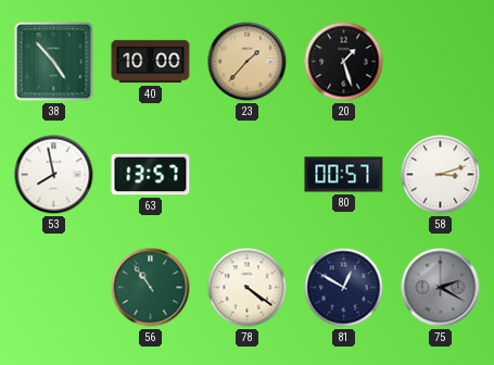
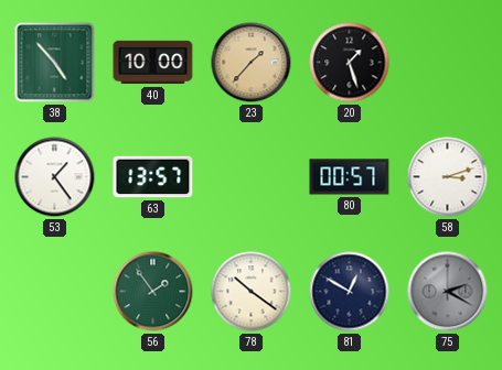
53: 7:58 -> 1:24 (55, 177)
56: 10:54 -> 1:54 (153, 292)
78: 4:21 -> 10:21 (252, 292)
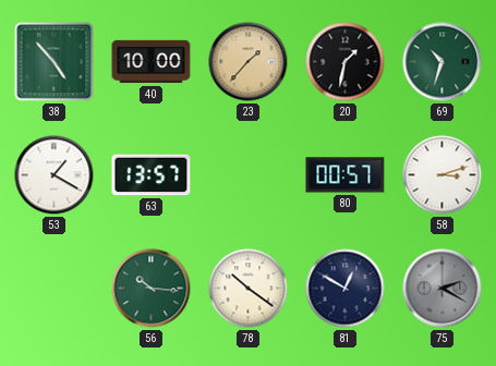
20: 1:27 -> 1:32 (346, 62)
69: none -> 10:33 (443, 62)
53: 1:24 -> 1:20 (55, 175)
56: 1:54 -> 10:16 (152, 289)
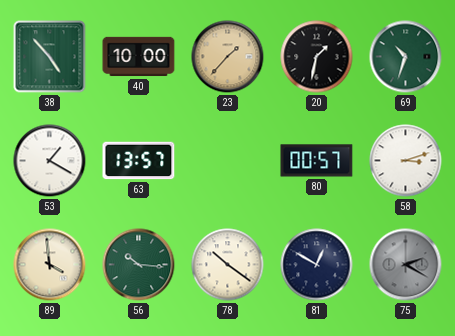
89: none -> 3:59 (50, 265)
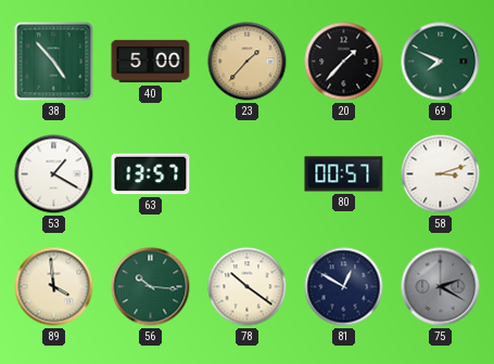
40: 10:00 -> 5:00 (151, 62)
20: 1:32 -> 1:37 (344, 62)
69: 10:33 -> 7:49 (441, 62)
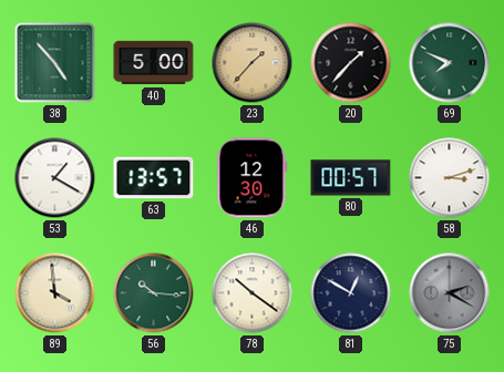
46: none -> 12:30 (253, 178)
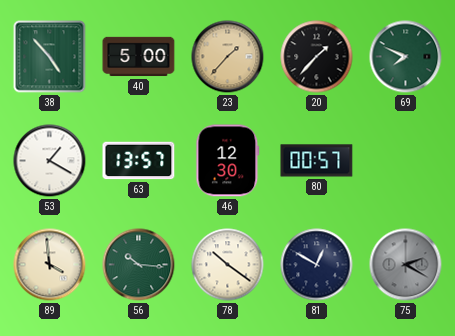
58: 3:12 -> none (450, 178)
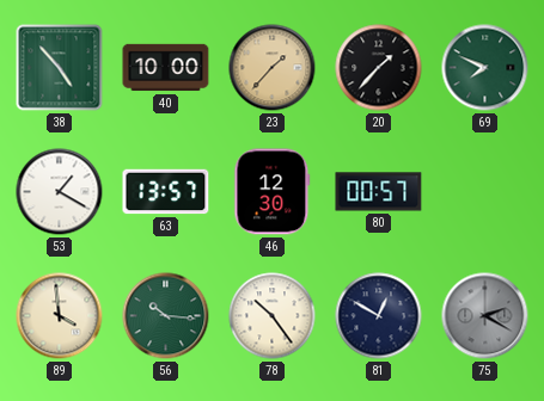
40: 5:00 -> 10:00 (166, 68)
78: 10:21 -> 10:24 (273, 316)
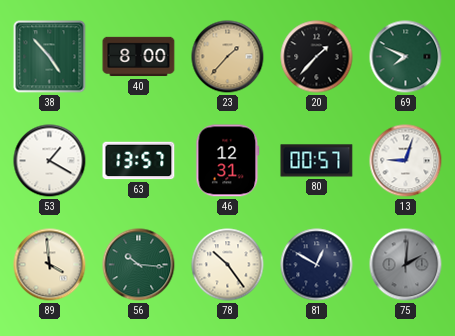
40: 10:00 -> 8:00 (139, 57)
46: 12:30 -> 12:31 (228, 161)
13: none -> 9:03 (406, 161)
75: 2:20 -> 2:01 (406, 265)
